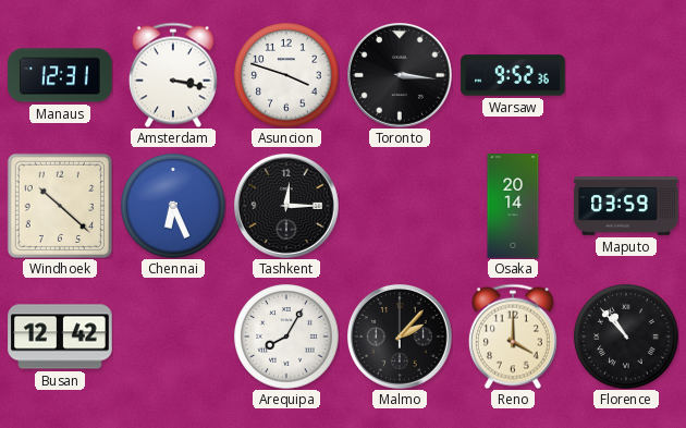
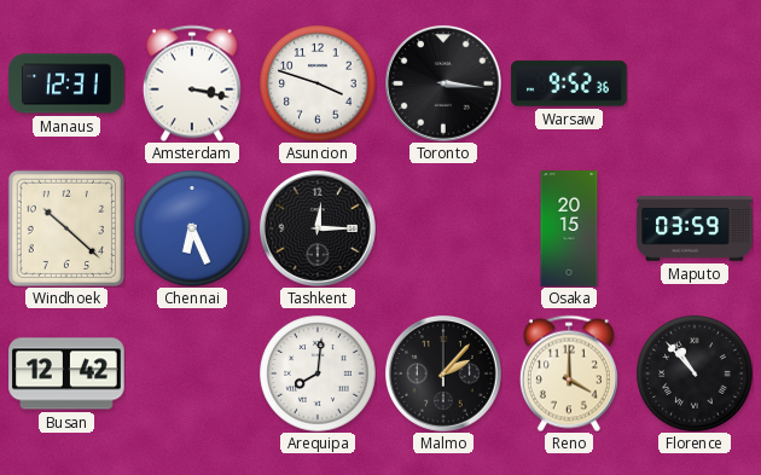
Osaka: 20:14 -> 20:15 (569, 228)
Arequipa: 8:05 -> 8:01 (318, 373)
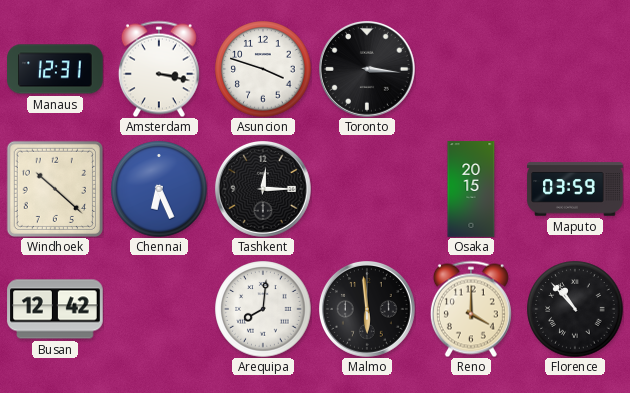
Warsaw: 9:52 -> none (569, 83)
Malmo: 2:07 -> 5:59 (368, 310)
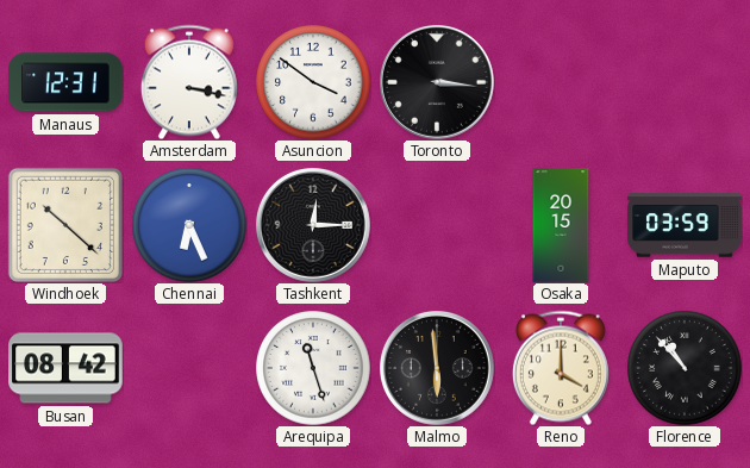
Asuncion: 3:48 -> 3:51 (313, 82)
Busan: 12:42 -> 08:42 (65, 368)
Arequipa: 8:01 -> 11:27 (313, 368)
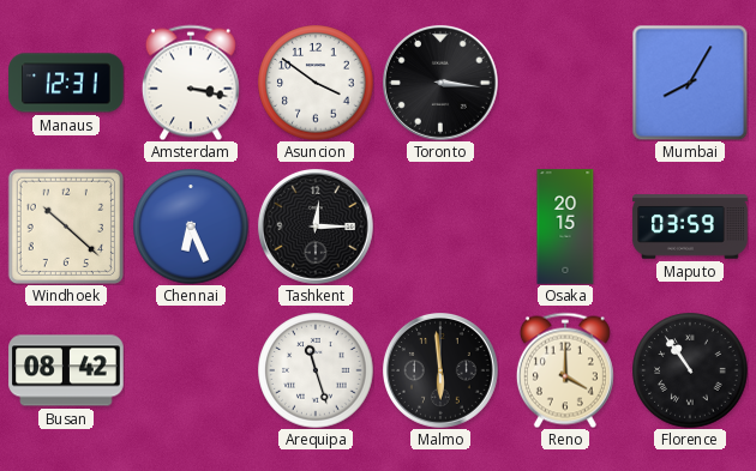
Mumbai: none -> 8:05 (690, 83)
Florence: 10:53 -> 10:54 (690, 370)
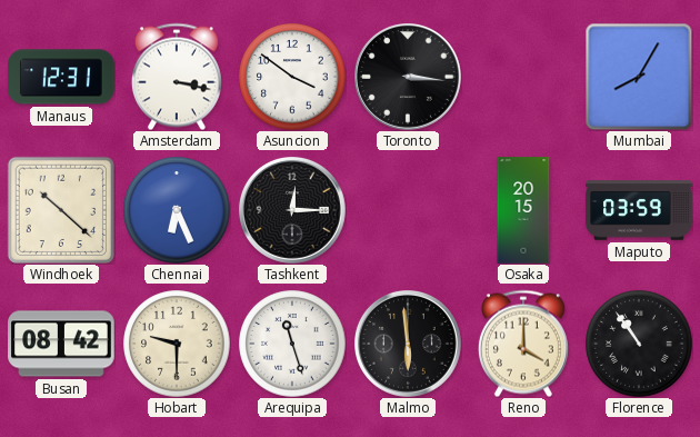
Hobart: none -> 9:30 (177, 344)
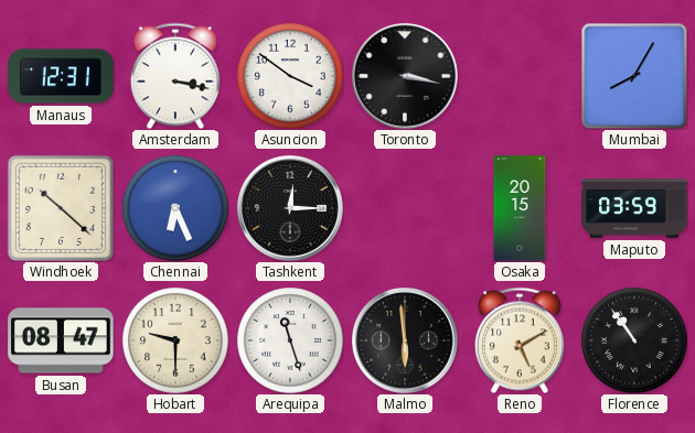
Toronto: 3:16 -> 3:17 (406, 77)
Busan: 08:42 -> 08:47 (61, 340)
Reno: 4:00 -> 5:10 (520, 340)
